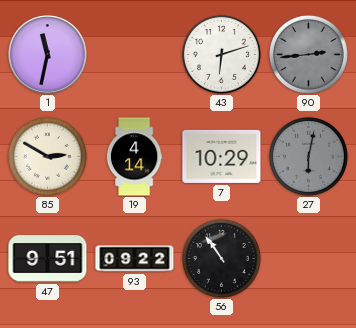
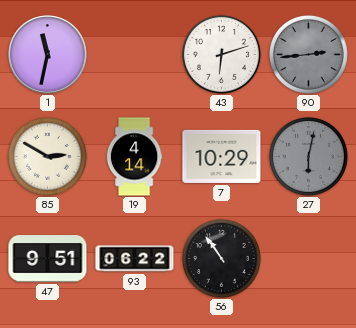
93: 09:22 -> 06:22 (135, 259)
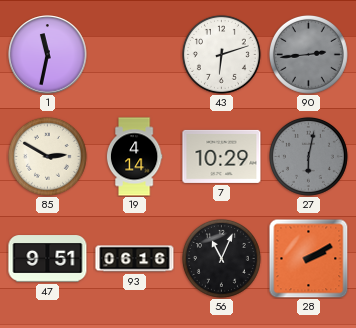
93: 06:22 -> 06:16 (135, 259)
56: 10:54 -> 11:04 (221, 258)
28: none -> 2:10 (308, 258)
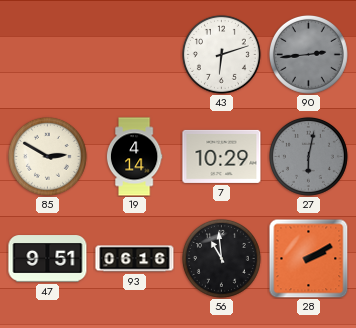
1: 11:32 -> none (48, 55)
56: 11:04 -> 10:59 (221, 258)
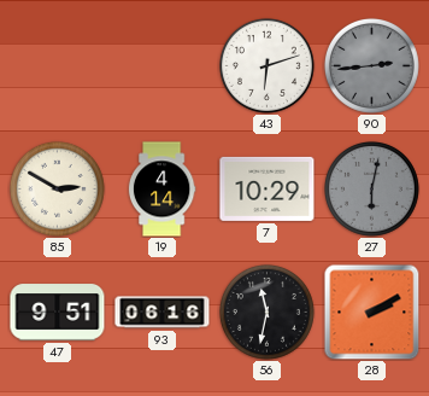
56: 10:59 -> 11:32 (266, 311)
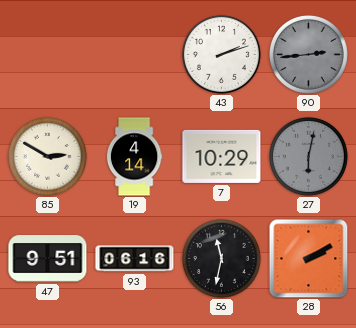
43: 6:12 -> 2:12 (221, 54)
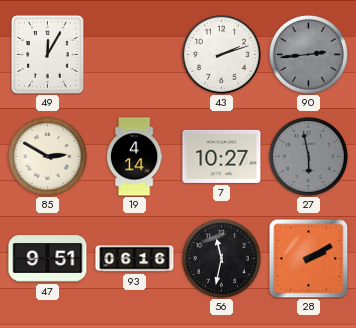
49: none -> 12:05 (48, 55)
7: 10:29 -> 10:27 (222, 156)
27: 6:02 -> 5:58 (308, 156)
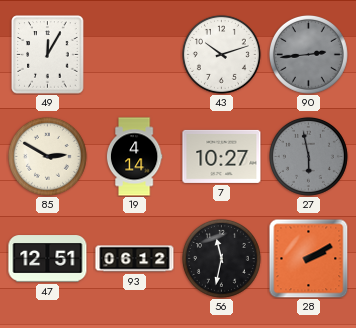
43: 2:12 -> 10:12 (221, 54)
47: 9:51 -> 12:51 (48, 259)
93: 06:16 -> 06:12 (135, 259)
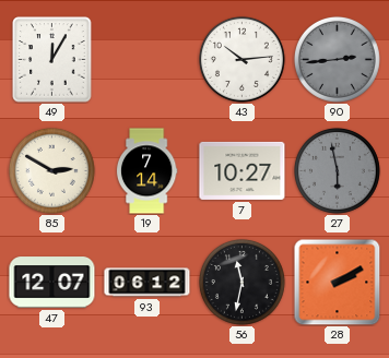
43: 10:12 -> 10:14 (241, 59)
19: 4:14 -> 7:14 (146, 171)
47: 12:51 -> 12:07 (52, 283)
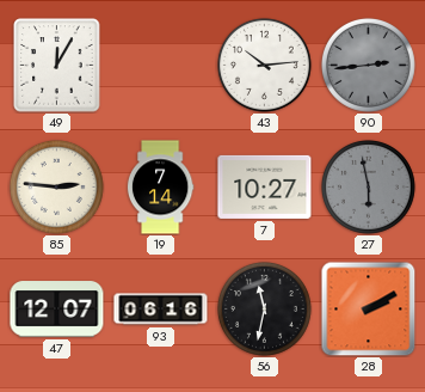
85: 2:50 -> 2:46 (56, 186)
93: 06:12 -> 06:16 (161, 310)
